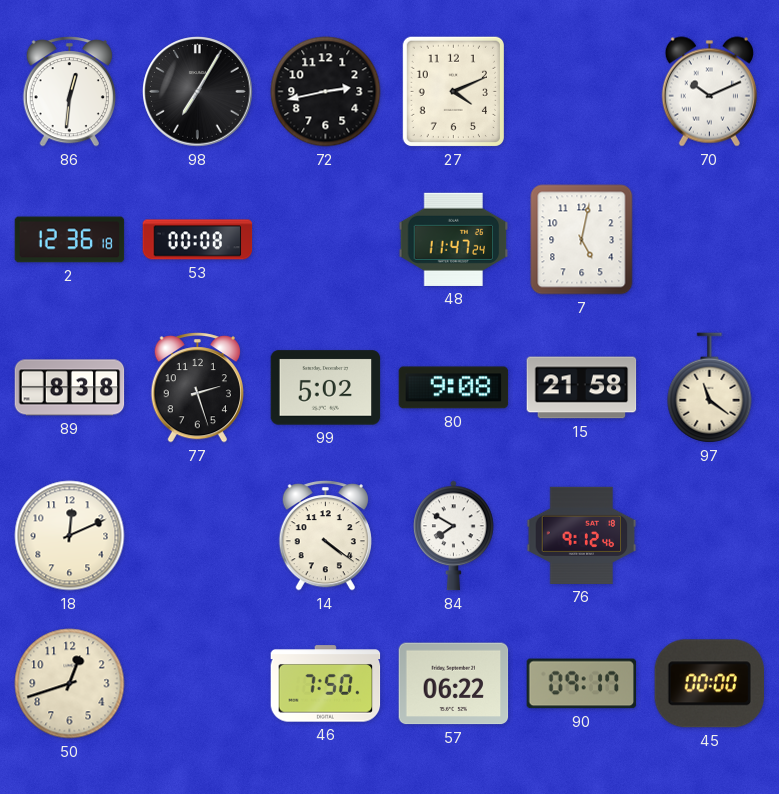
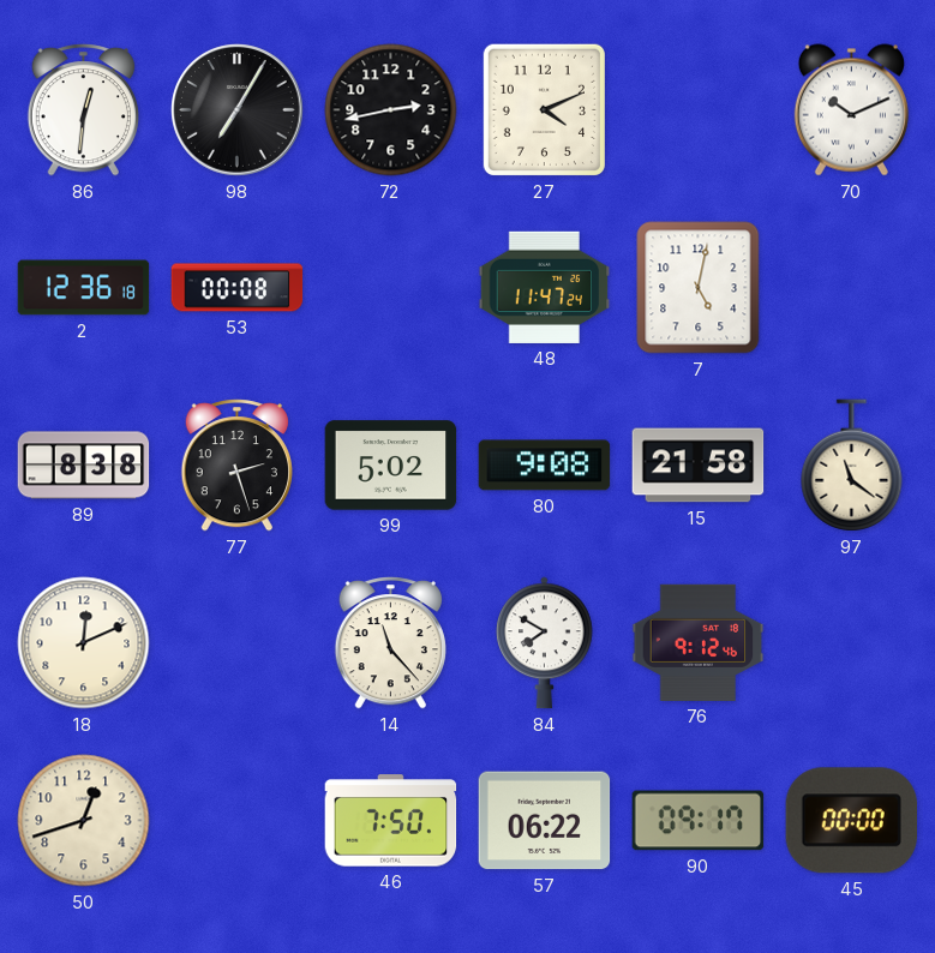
14: 4:21 -> 11:23 (390, 643)
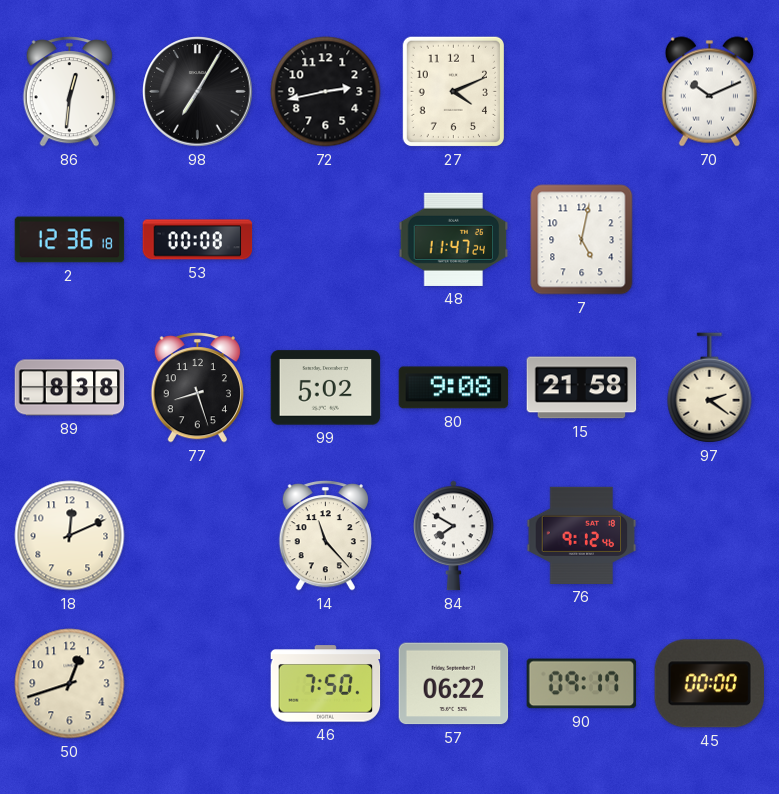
77: 2:27 -> 8:27 (197, 388)
97: 11:21 -> 2:21 (710, 388)
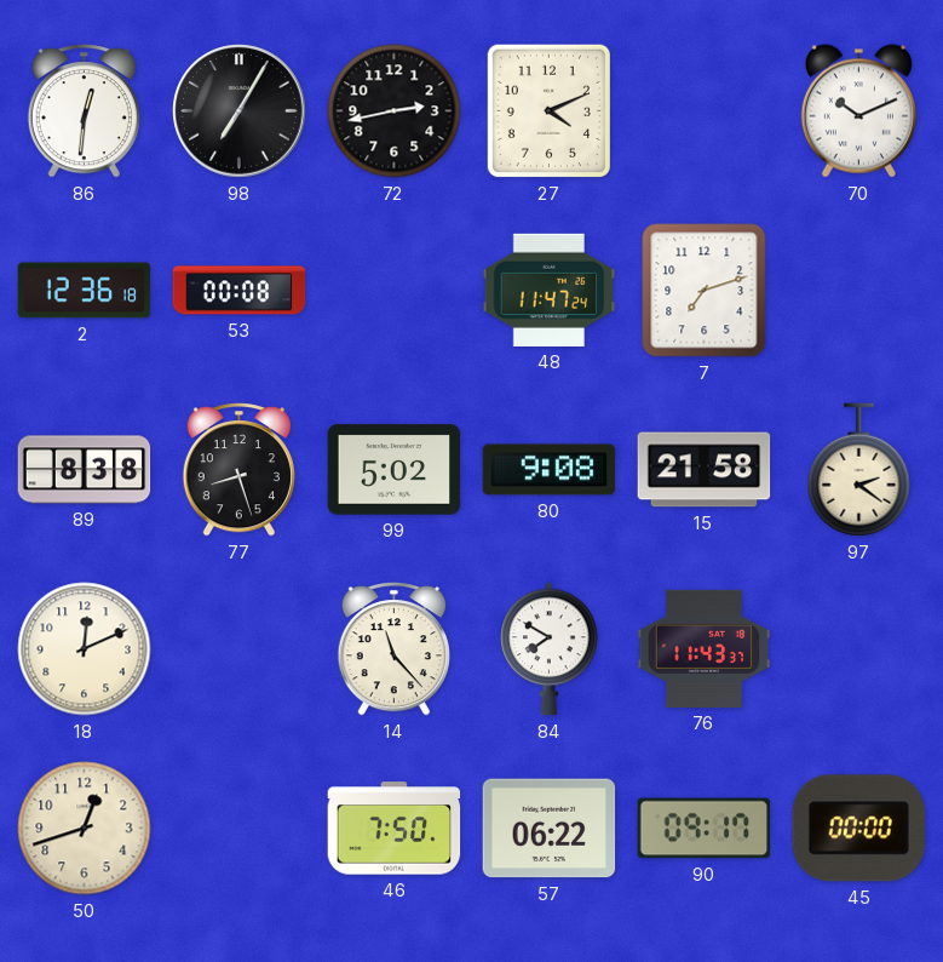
7: 5:02 -> 7:12 (705, 291)
76: 9:12 -> 11:43 (705, 648)
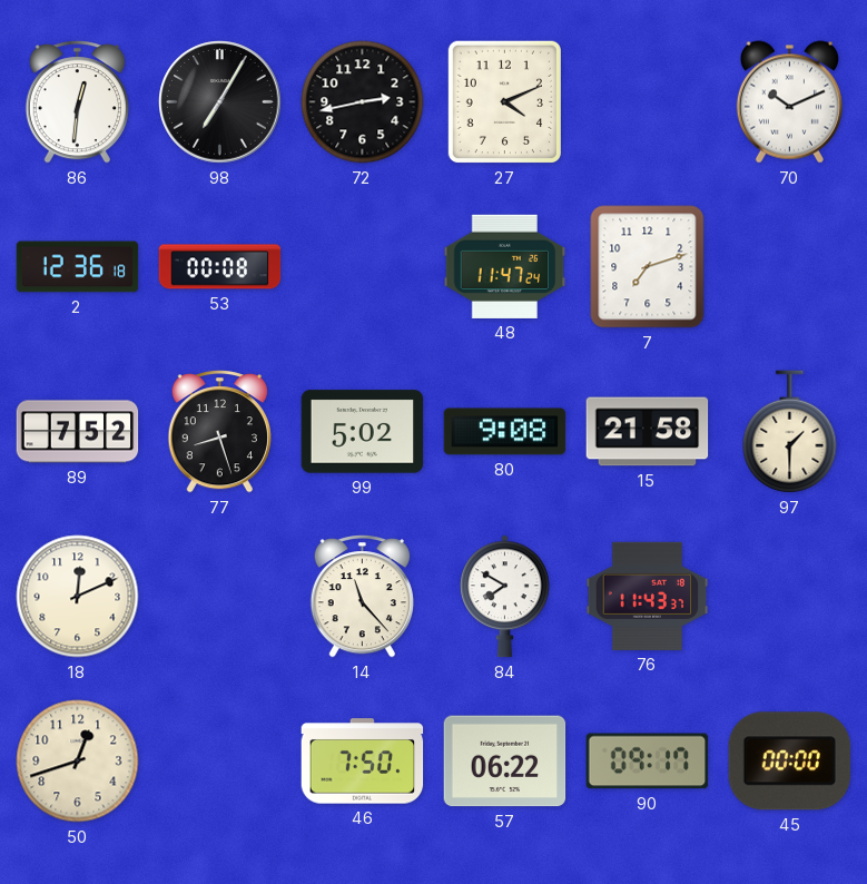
89: 8:38 -> 7:52 (78, 432)
97: 2:21 -> 1:30 (790, 432)
